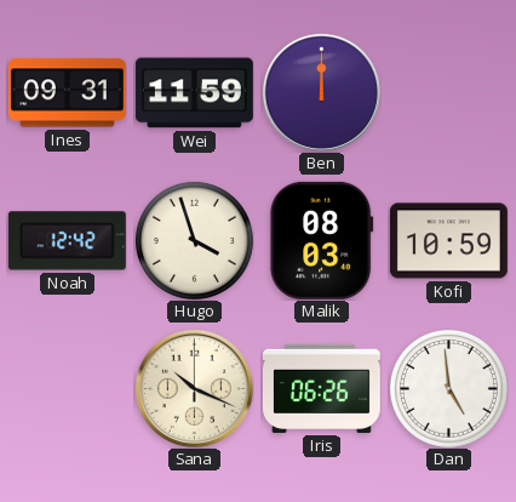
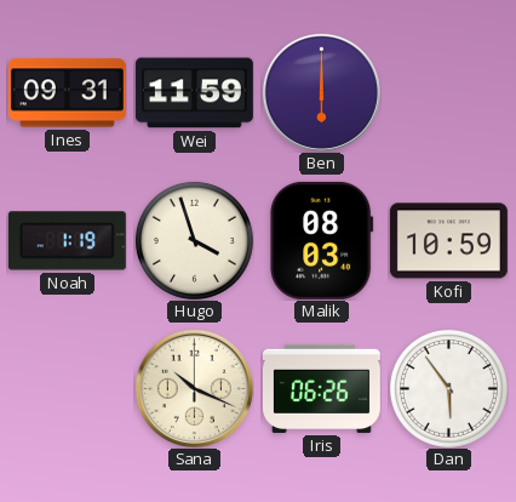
Ben: 12:00 -> 6:00 (321, 92)
Noah: 12:42 -> 1:19 (67, 241)
Dan: 4:59 -> 5:54 (448, 388)
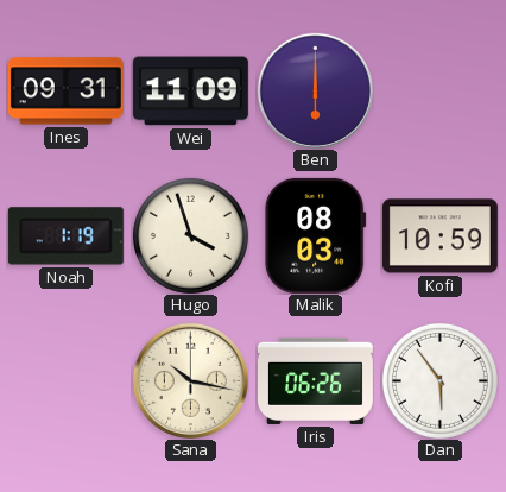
Wei: 11:59 -> 11:09 (190, 92)
Sana: 10:19 -> 10:17 (190, 380)
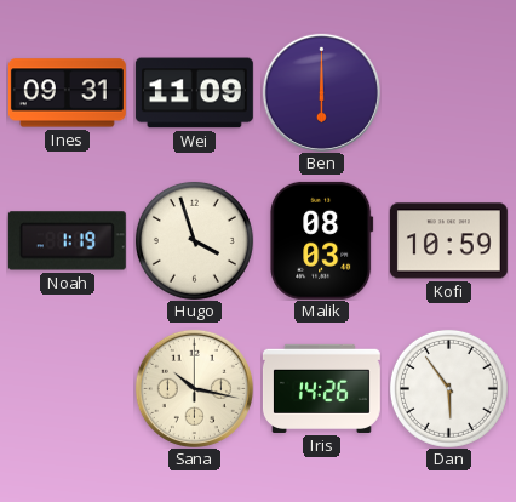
Iris: 06:26 -> 14:26 (321, 388)
